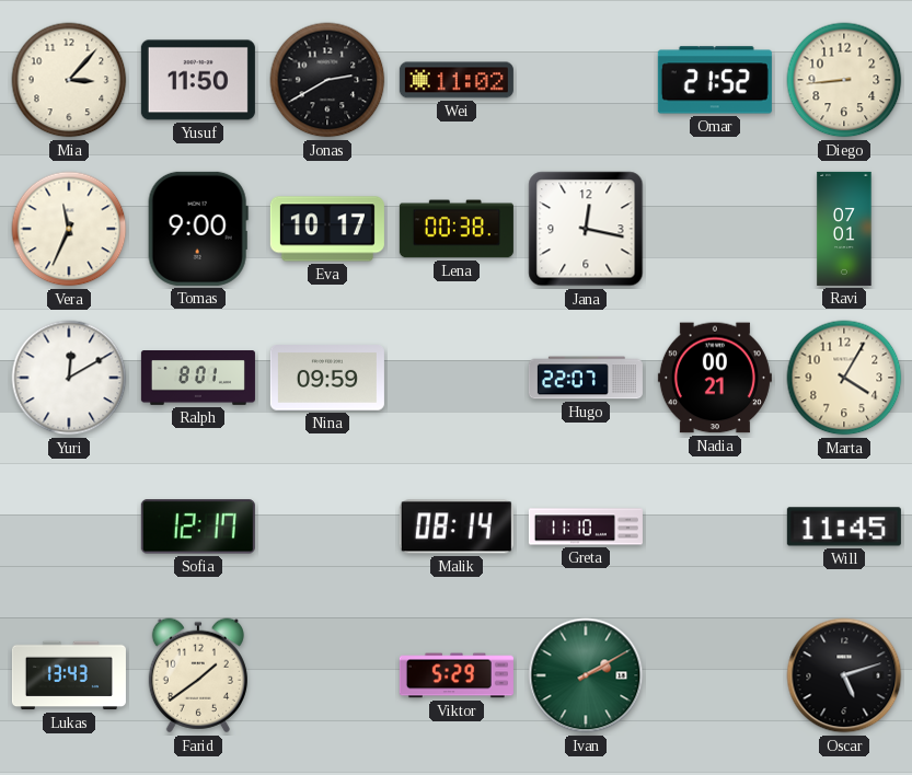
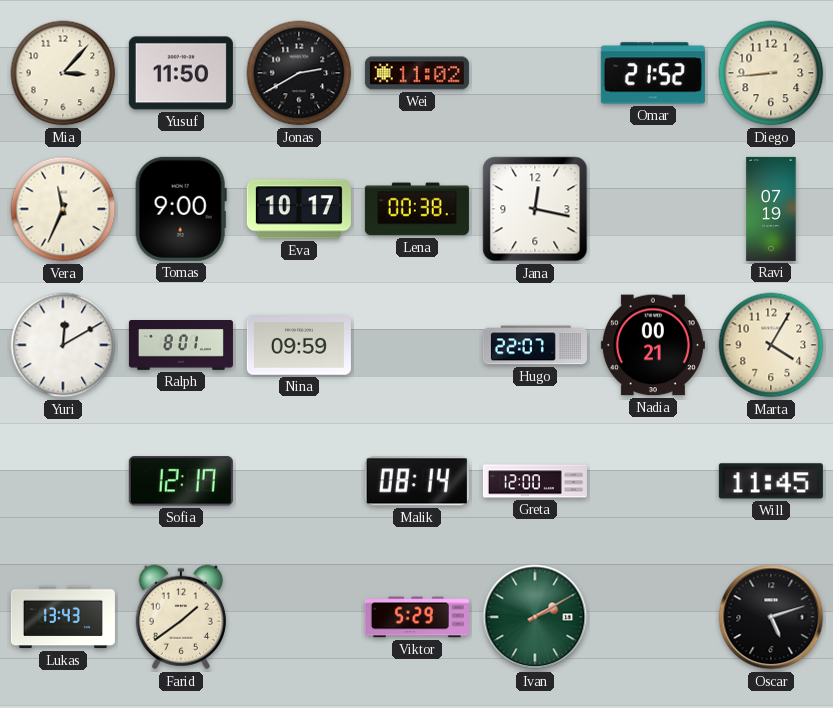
Ravi: 07:01 -> 07:19 (771, 209)
Greta: 11:10 -> 12:00 (535, 481)
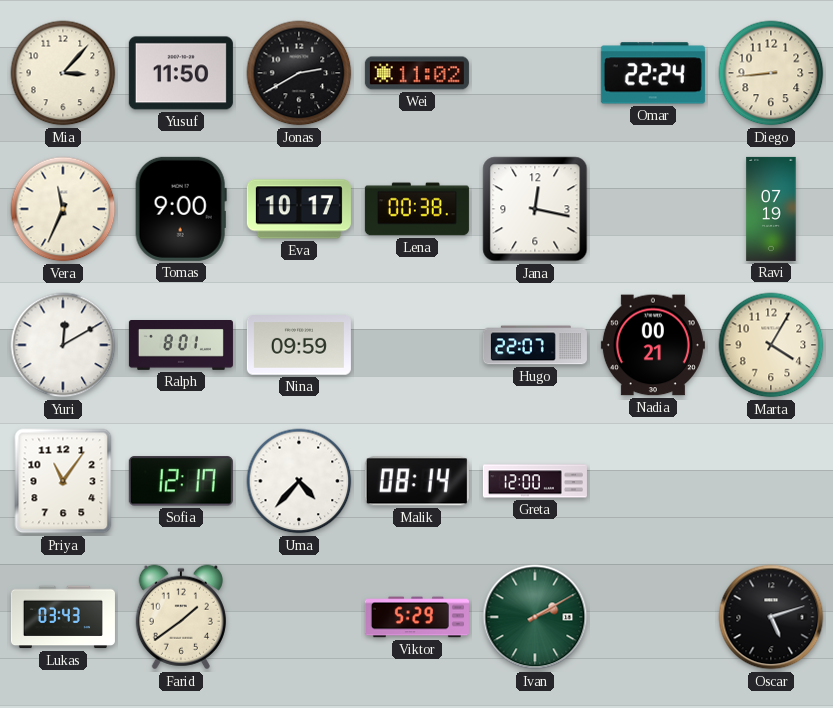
Omar: 21:52 -> 22:24 (653, 73)
Priya: none -> 11:06 (63, 481)
Uma: none -> 4:37 (299, 481)
Will: 11:45 -> none (771, 481)
Lukas: 13:43 -> 03:43 (63, 617)
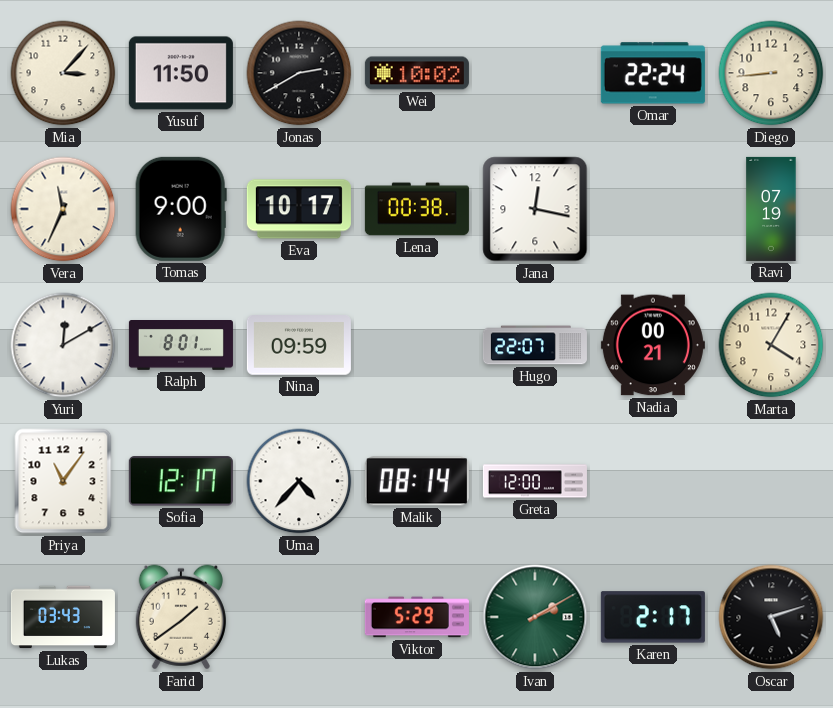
Wei: 11:02 -> 10:02 (417, 73)
Karen: none -> 2:17 (653, 617)
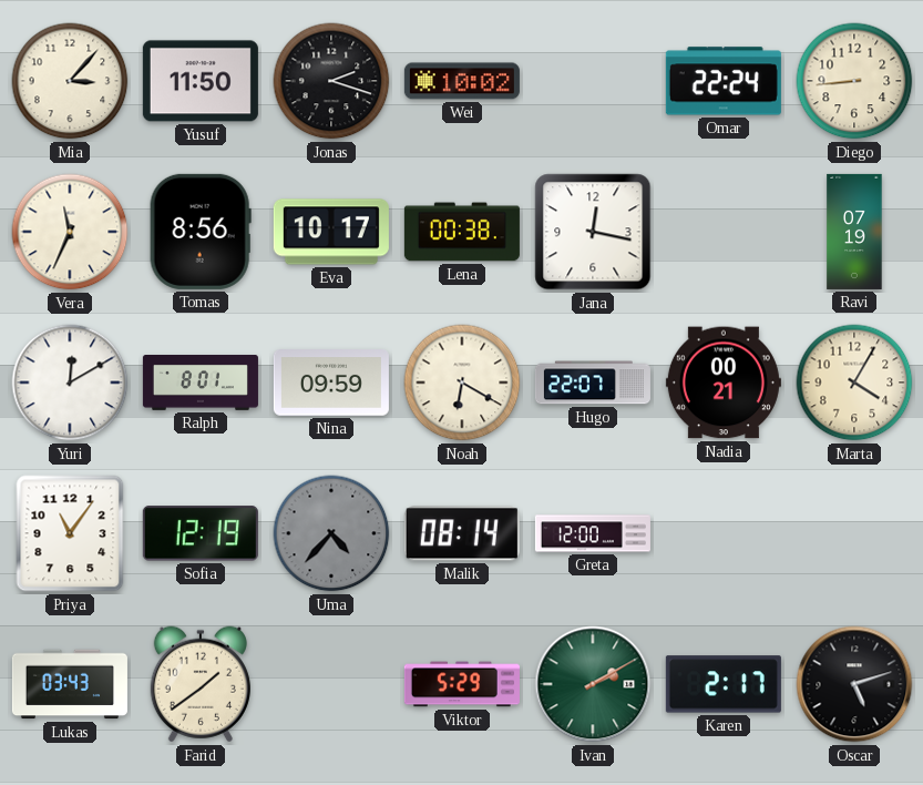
Jonas: 2:40 -> 2:18 (331, 81)
Tomas: 9:00 -> 8:56 (201, 232)
Noah: none -> 6:20 (462, 383)
Sofia: 12:17 -> 12:19 (201, 533)
Uma dial: white -> grey (331, 533)
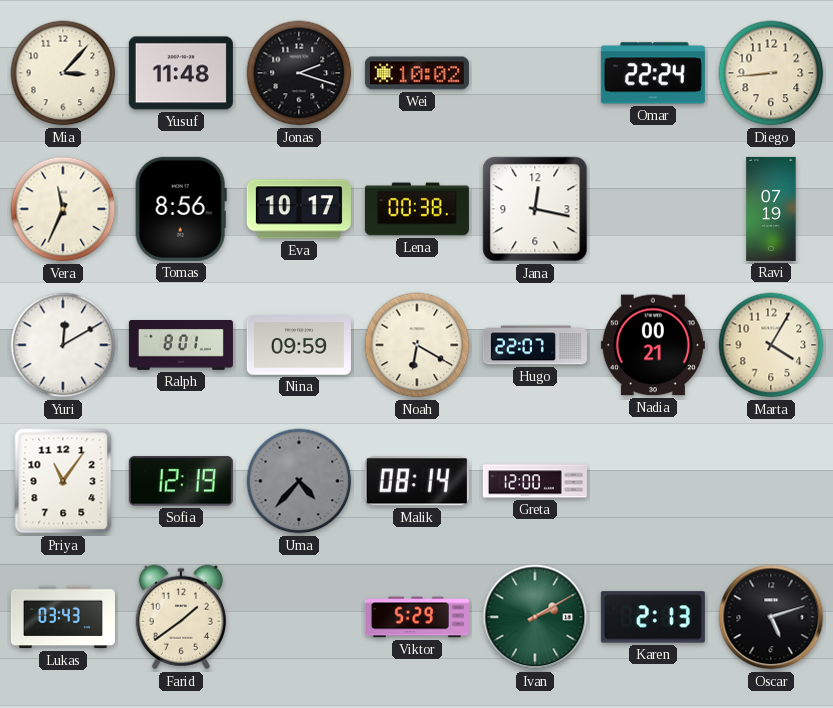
Yusuf: 11:50 -> 11:48 (181, 73)
Karen: 2:17 -> 2:13 (653, 617)
